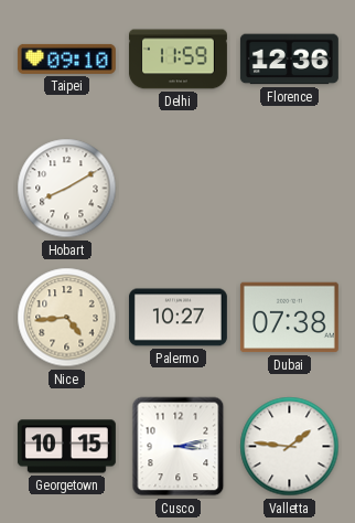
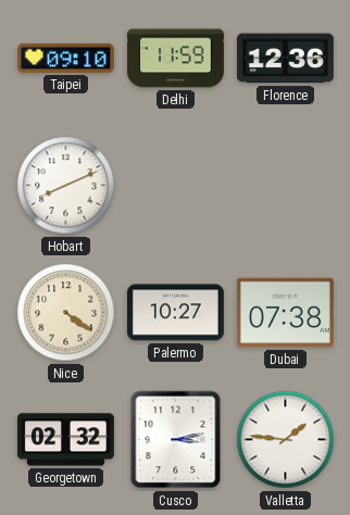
Hobart: 8:10 -> 8:11 (66, 186)
Nice: 4:44 -> 4:21 (66, 313)
Georgetown: 10:15 -> 02:32 (65, 440)
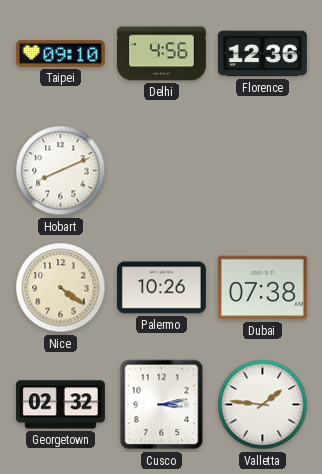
Delhi: 11:59 -> 4:56 (161, 54)
Palermo: 10:27 -> 10:26 (161, 288)
